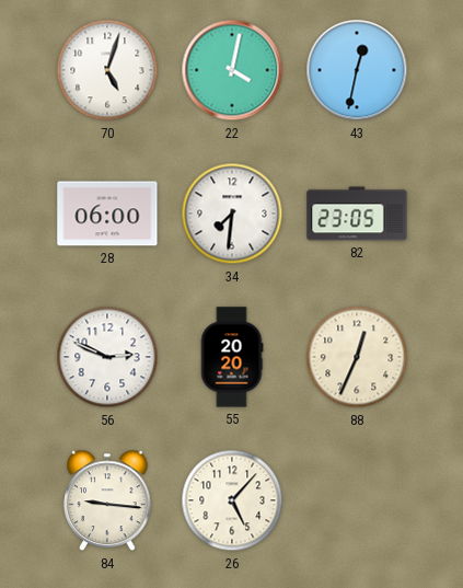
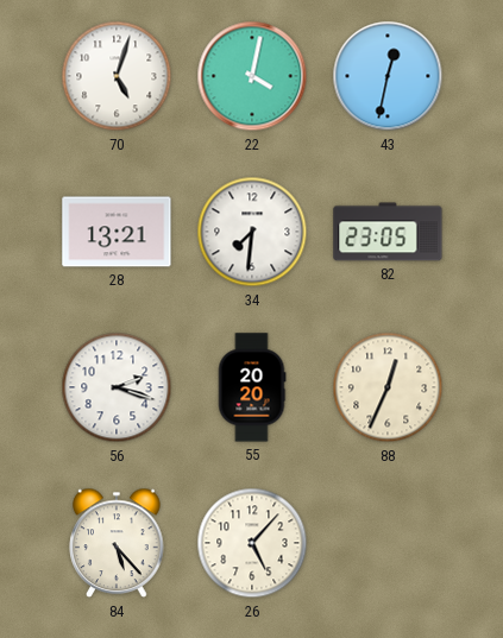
28: 06:00 -> 13:21 (117, 232)
56: 2:49 -> 2:18 (117, 387)
84: 9:16 -> 5:23 (117, 543)
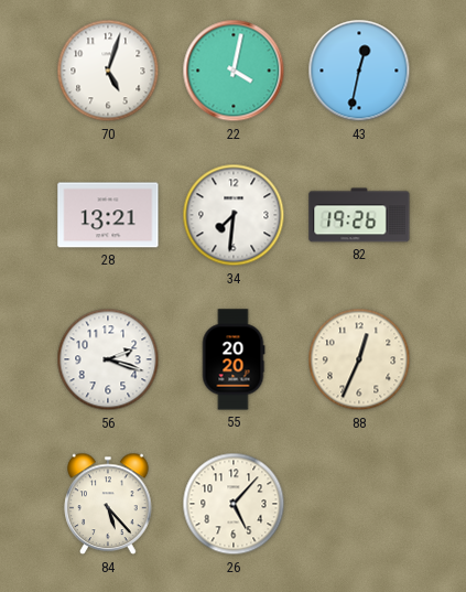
82: 23:05 -> 19:26 (359, 215)
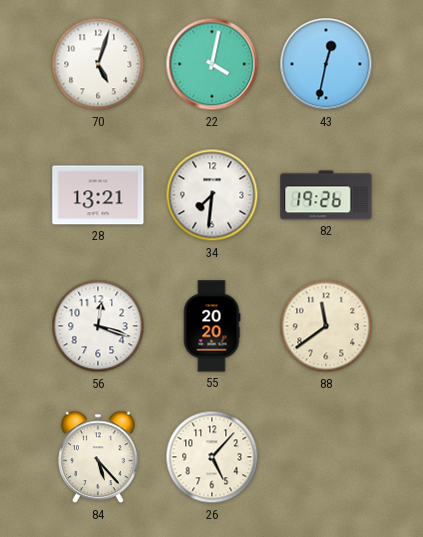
56: 2:18 -> 12:18 (98, 326)
88: 12:34 -> 11:39 (326, 326)
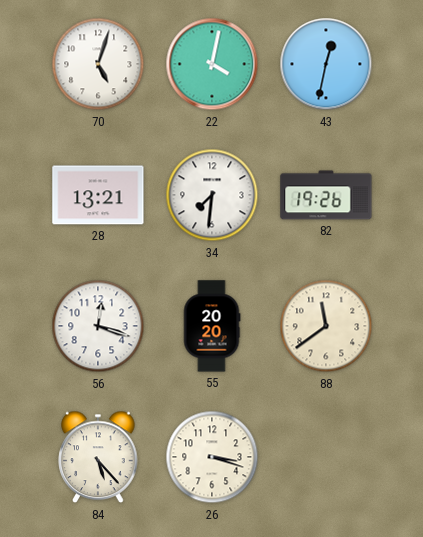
26: 5:07 -> 3:18 (212, 457)
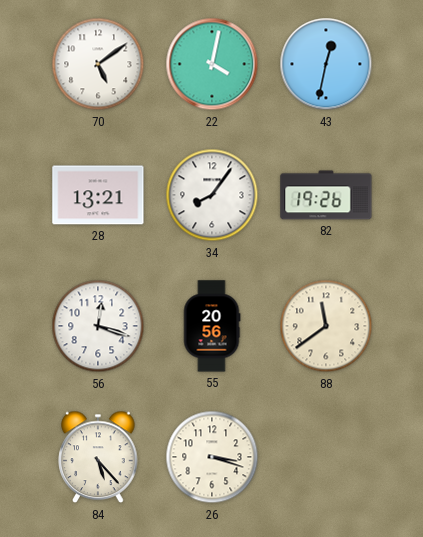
70: 5:03 -> 5:09 (98, 64)
34: 7:31 -> 8:06 (212, 195)
55: 20:20 -> 20:56 (212, 326)
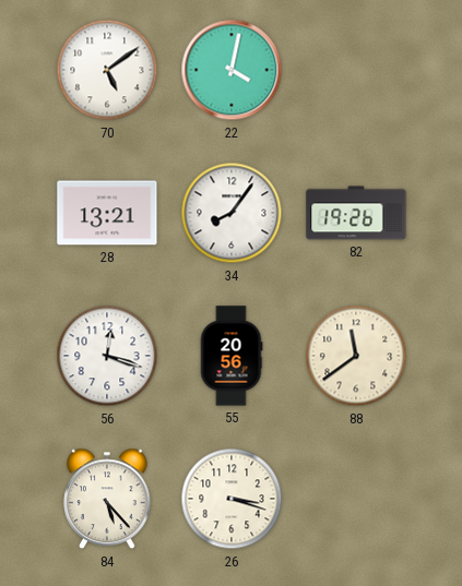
43: 12:32 -> none (326, 64)
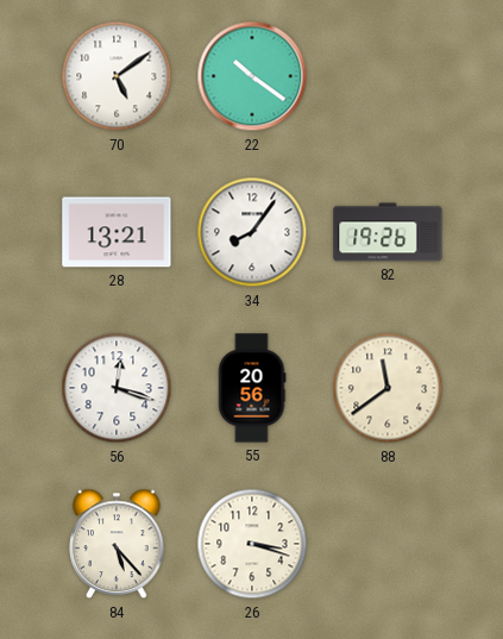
22: 4:02 -> 10:21 (252, 76)
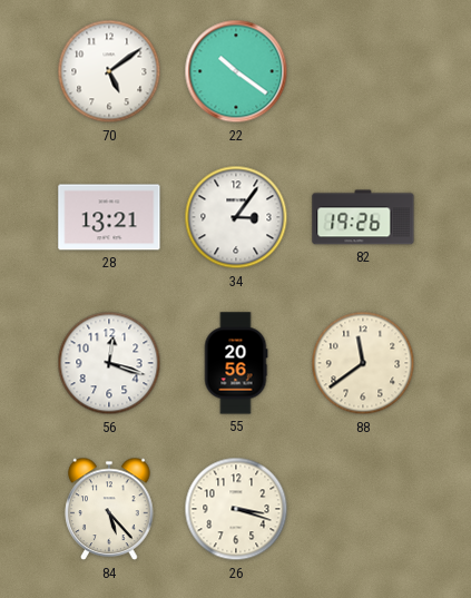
34: 8:06 -> 3:06 (236, 217)
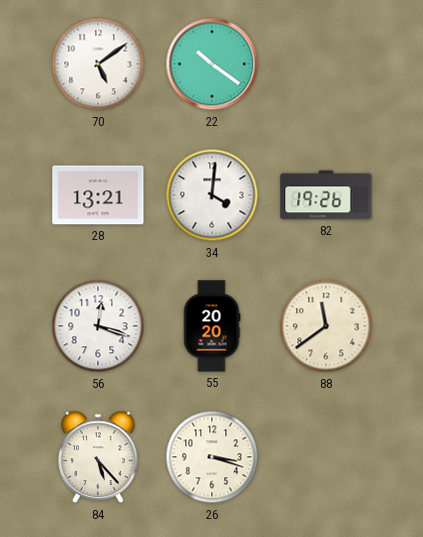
34: 3:06 -> 4:01 (212, 195)
55: 20:56 -> 20:20 (212, 326)
